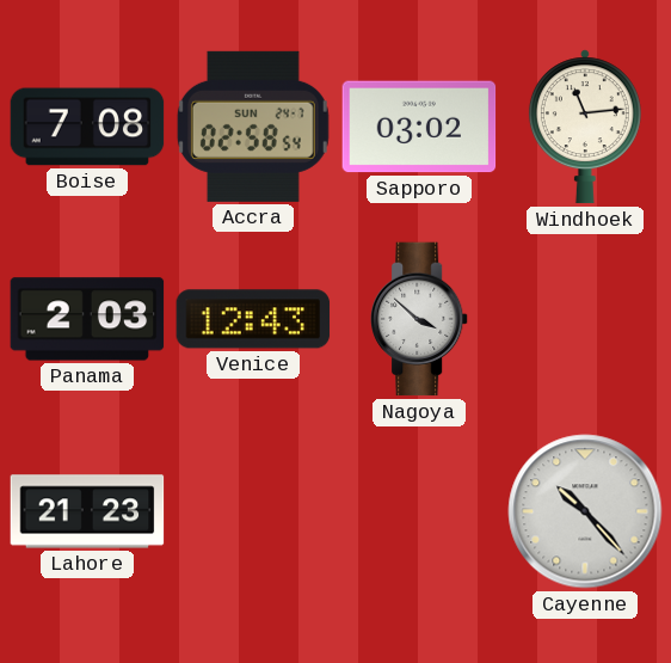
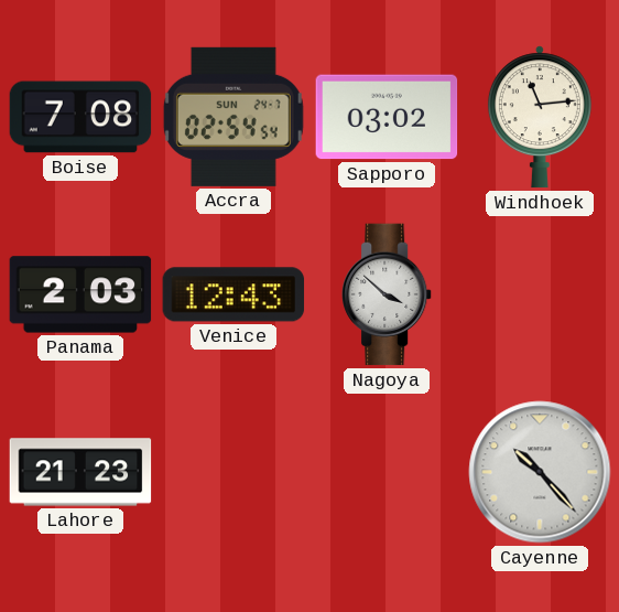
Accra: 02:58 -> 02:54 (234, 117)
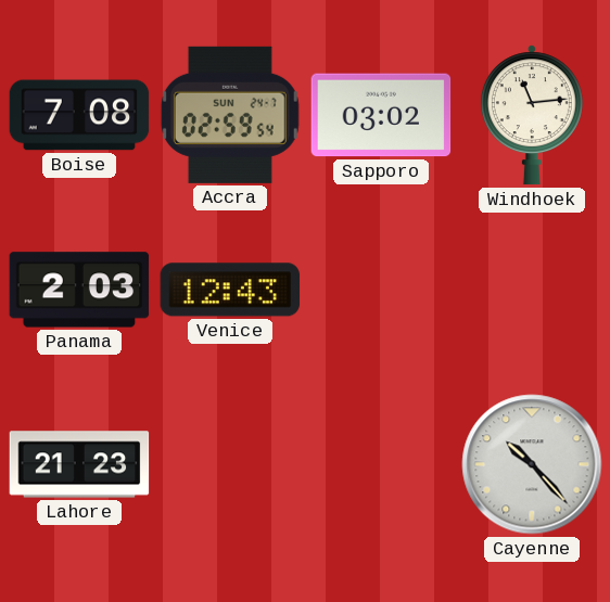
Accra: 02:54 -> 02:59 (230, 115)
Nagoya: 3:52 -> none (388, 294)
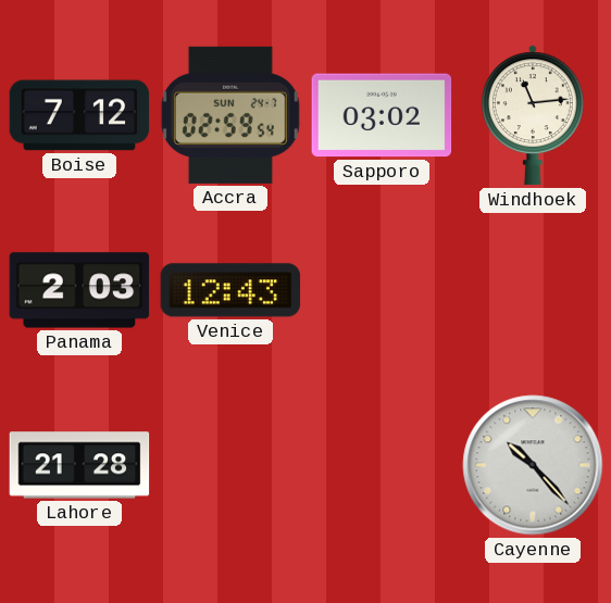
Boise: 7:08 -> 7:12 (79, 115)
Lahore: 21:23 -> 21:28 (79, 465)
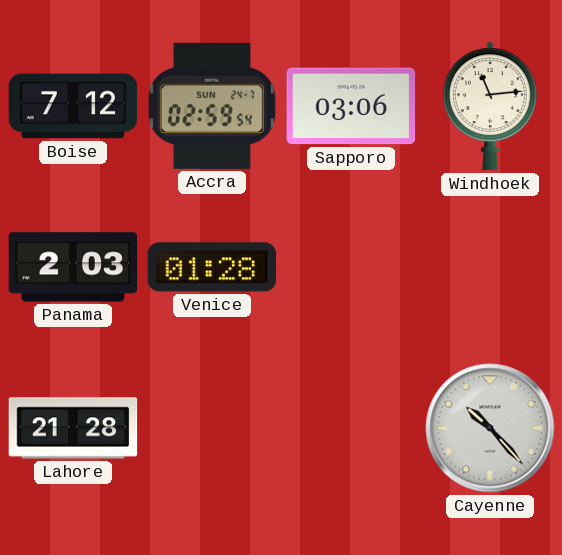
Sapporo: 03:02 -> 03:06 (351, 106)
Venice: 12:43 -> 01:28 (212, 267)
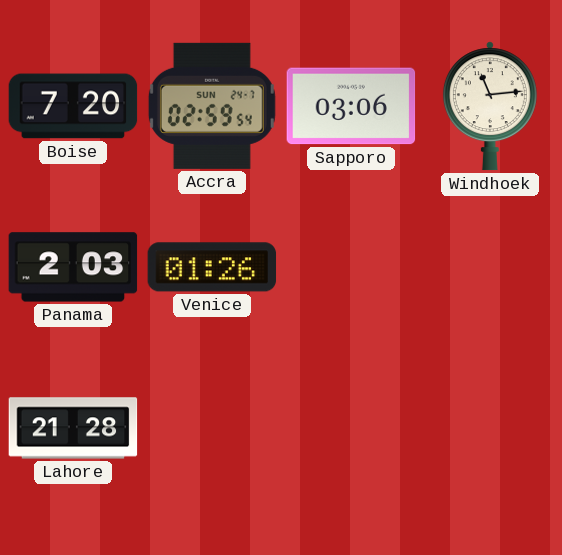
Boise: 7:12 -> 7:20 (73, 106)
Venice: 01:28 -> 01:26 (212, 267)
Cayenne: 10:23 -> none (490, 428)
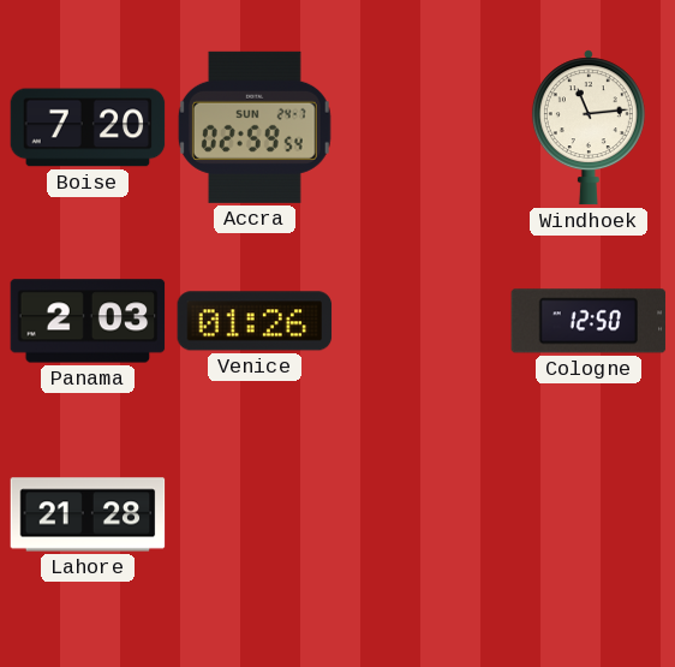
Sapporo: 03:06 -> none (351, 106)
Cologne: none -> 12:50 (589, 321)
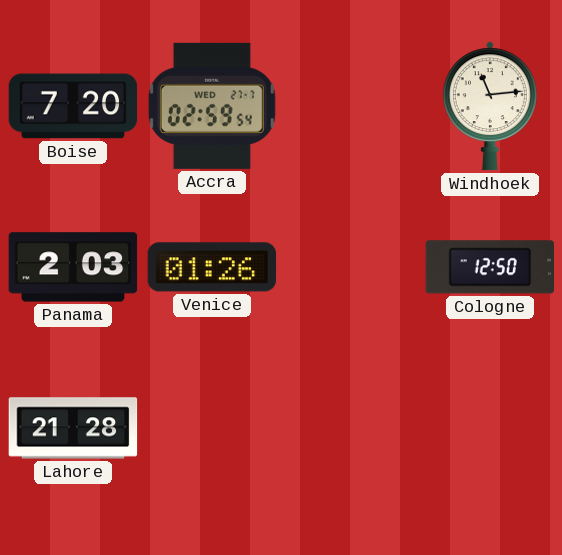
Accra date: SUN 24-7 -> WED 27-7 (212, 106)
